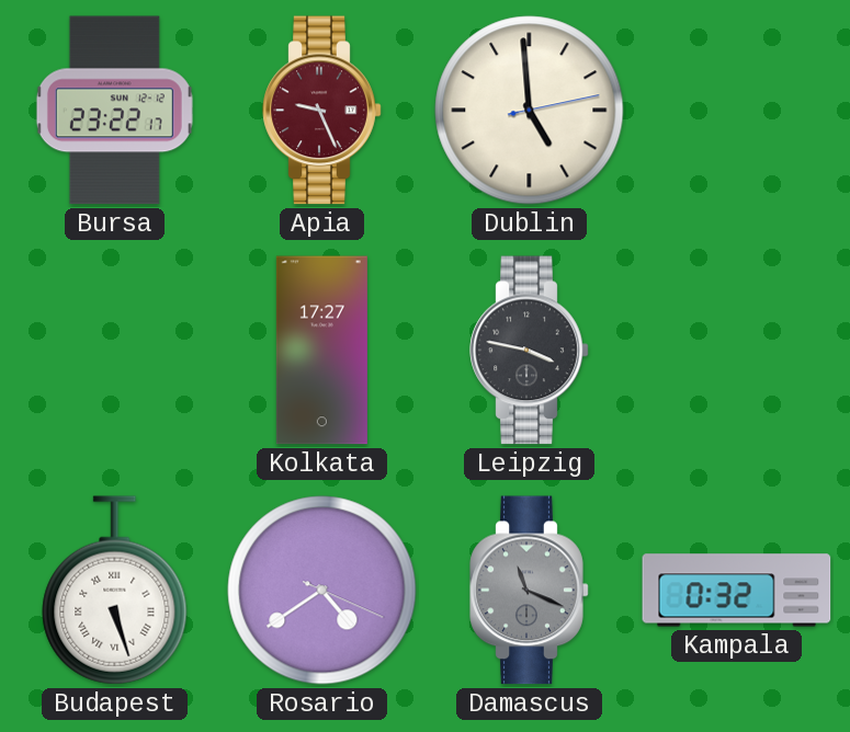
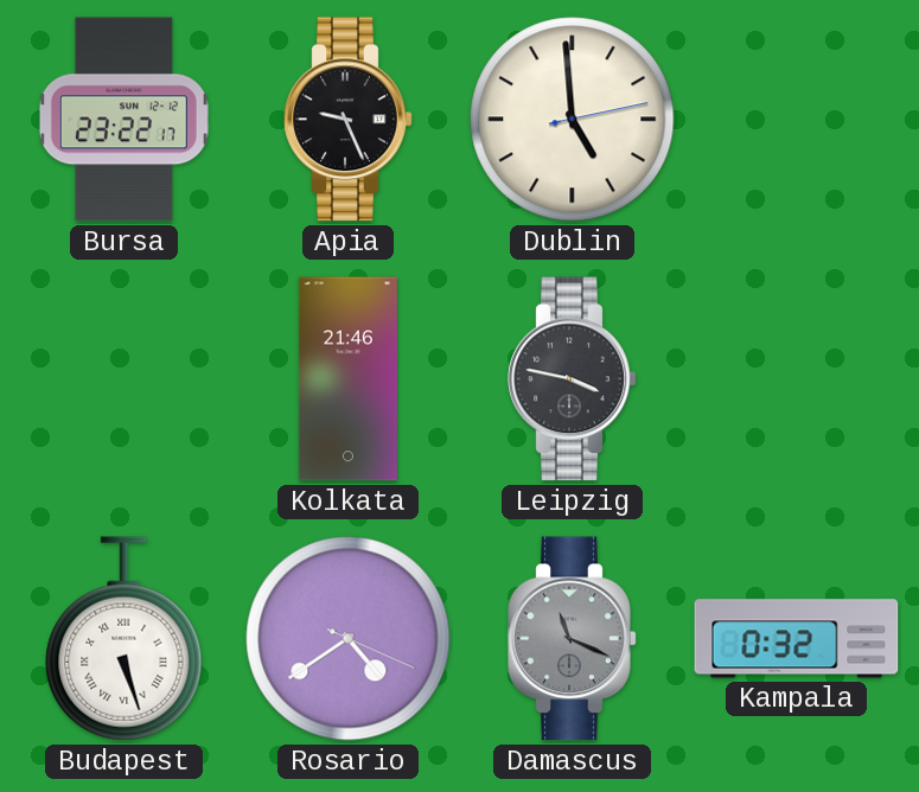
Apia dial: burgundy -> black (349, 120)
Kolkata: 17:27 -> 21:46 (347, 379)
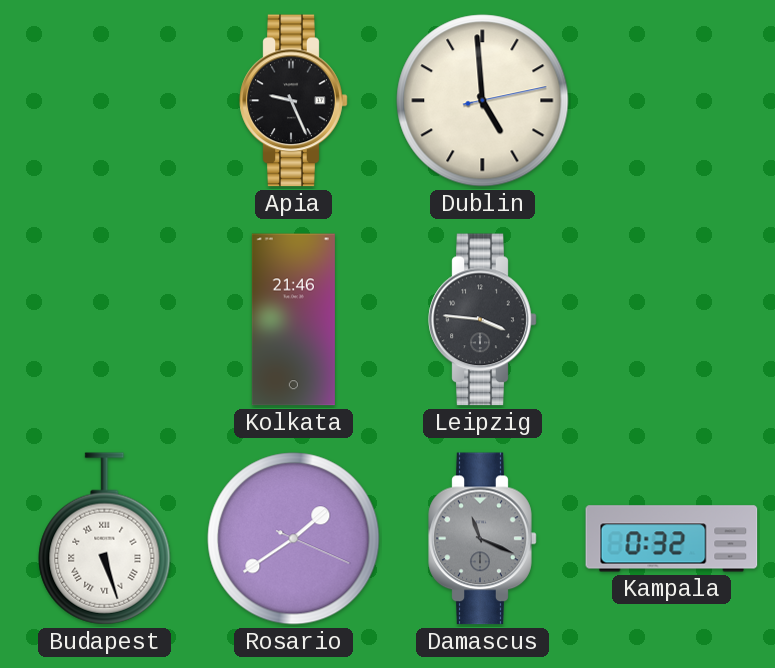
Bursa: 23:22 -> none (123, 120)
Leipzig: 3:47 -> 3:46 (483, 320)
Rosario: 4:39 -> 1:39 (294, 539)
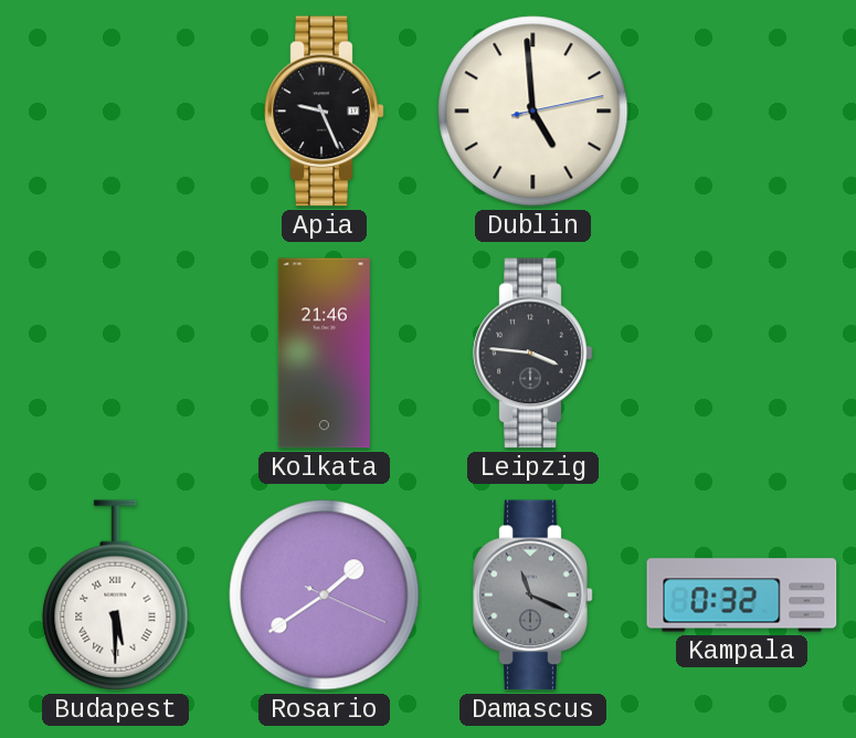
Budapest: 5:27 -> 5:30 (116, 595)
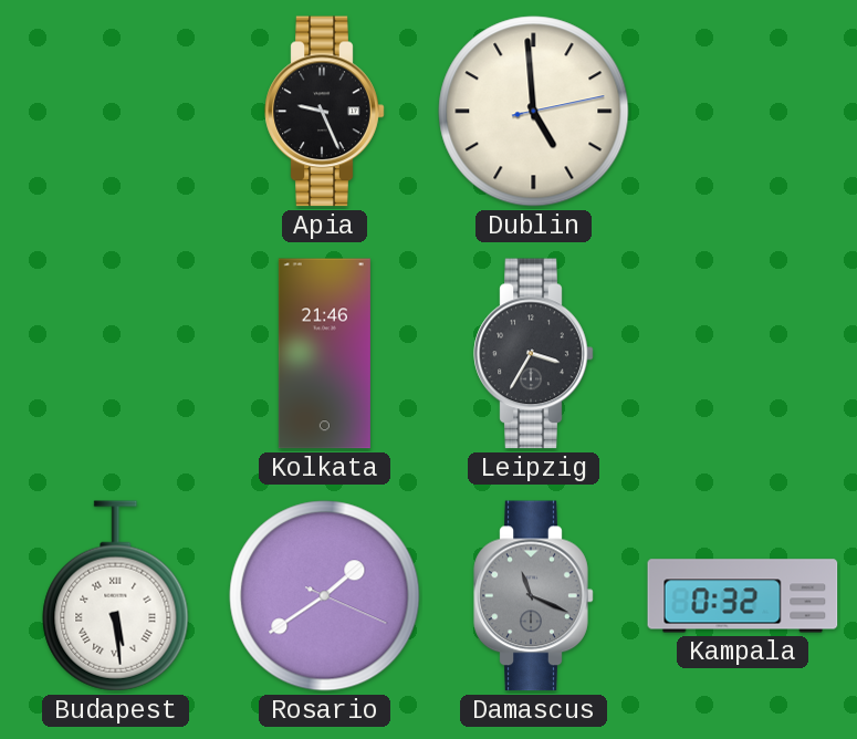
Leipzig: 3:46 -> 3:35 (534, 354)
Budapest: 5:30 -> 5:29 (116, 596)
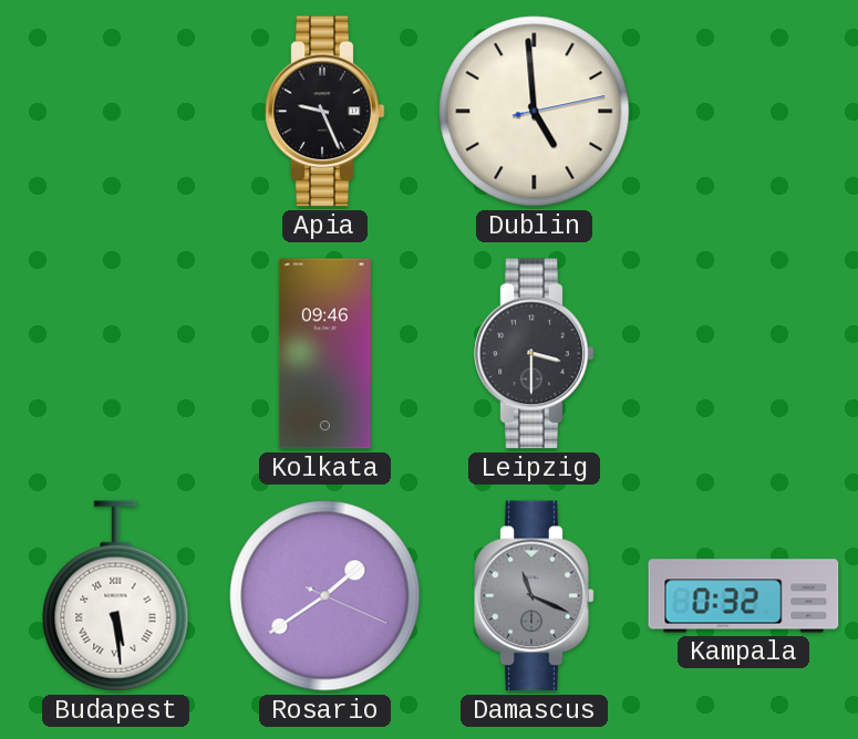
Kolkata: 21:46 -> 09:46 (324, 354)
Leipzig: 3:35 -> 3:30 (535, 354)
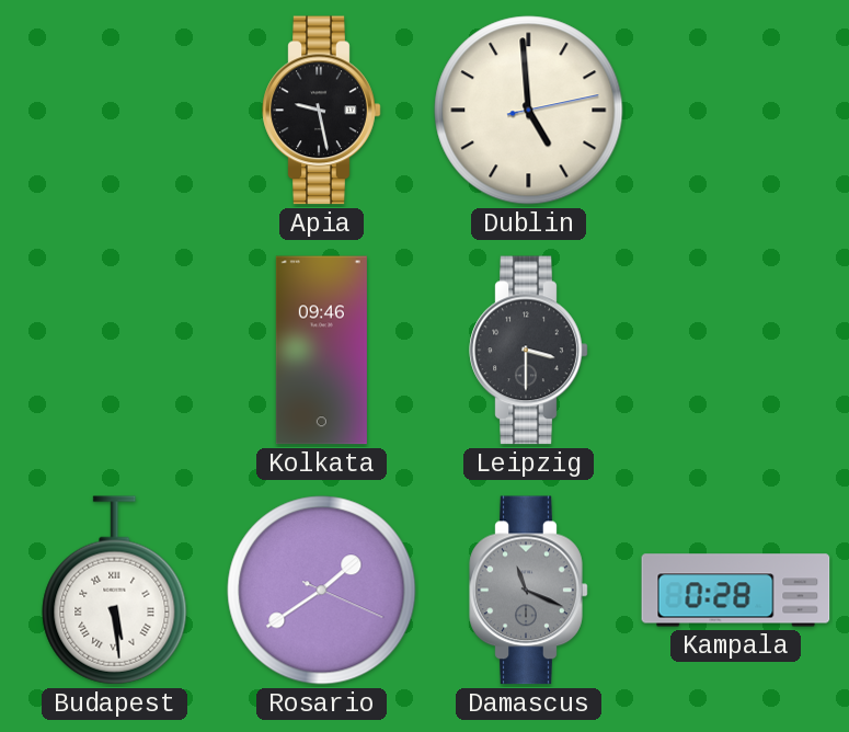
Apia: 9:26 -> 9:28 (322, 111)
Kampala: 0:32 -> 0:28 (736, 591)
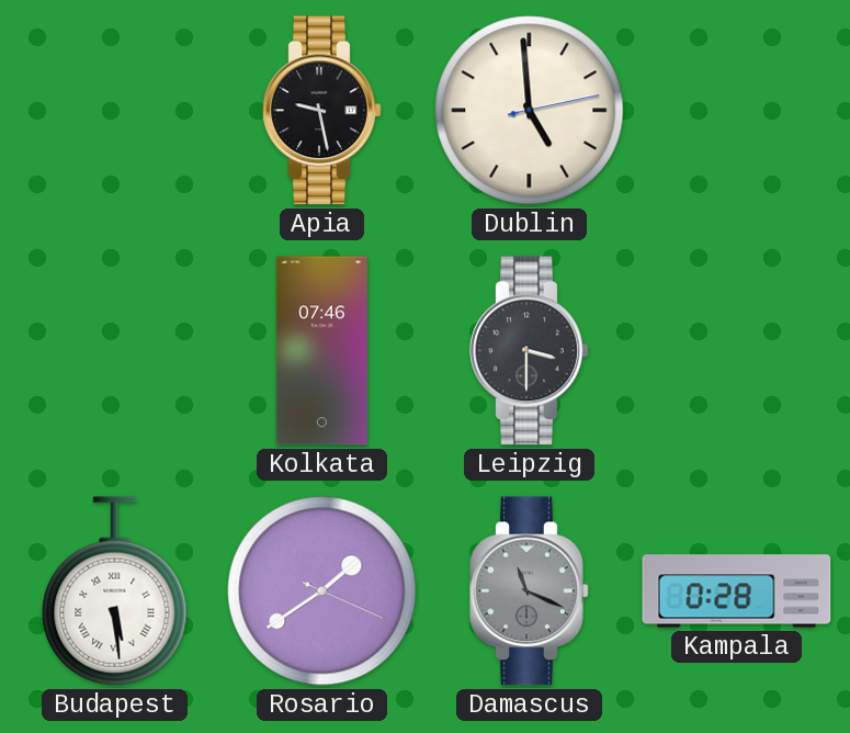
Kolkata: 09:46 -> 07:46 (321, 351)
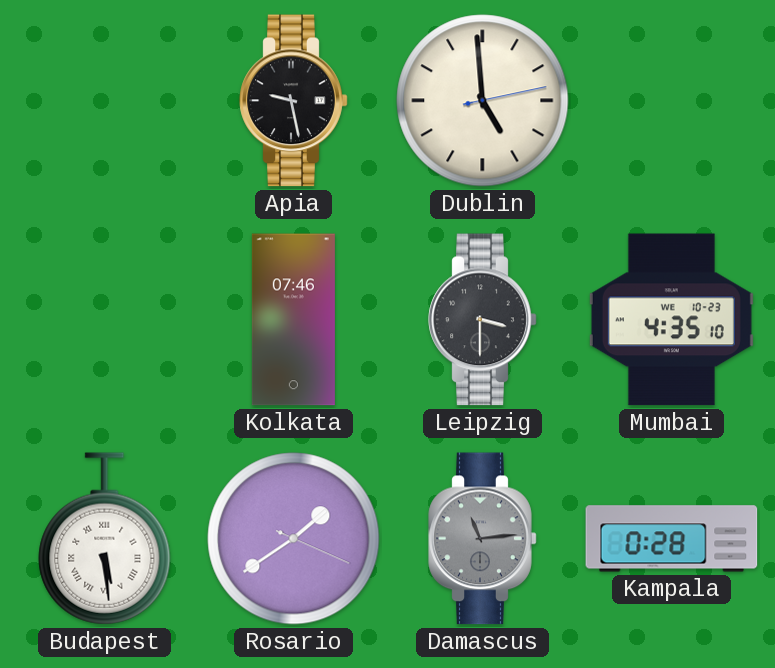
Mumbai: none -> 4:35 (671, 320)
Damascus: 11:19 -> 11:14 (483, 539)
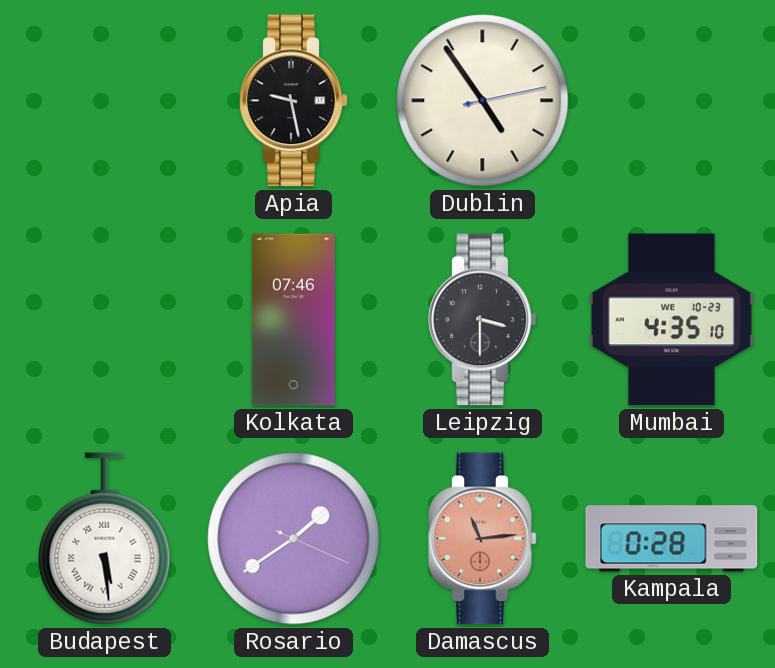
Dublin: 4:59 -> 4:54 (483, 101)
Damascus dial: grey -> salmon (483, 539)
